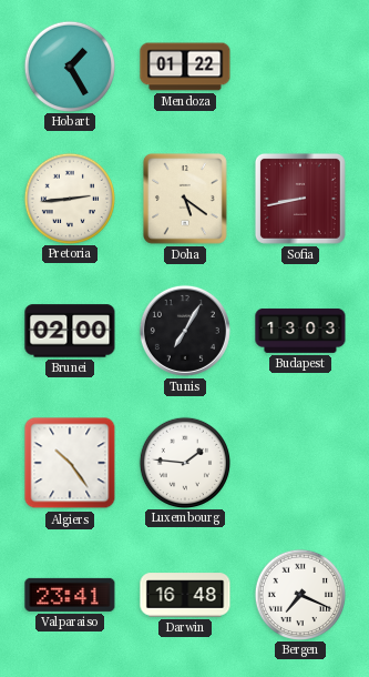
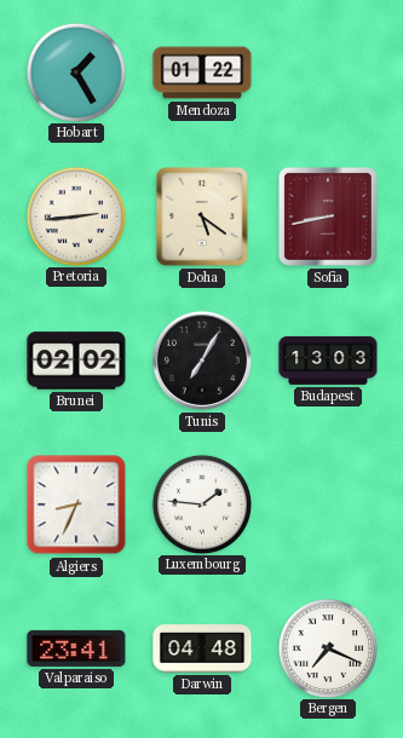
Brunei: 02:00 -> 02:02 (76, 361)
Algiers: 10:24 -> 8:34 (76, 505)
Darwin: 16:48 -> 04:48 (202, 648)
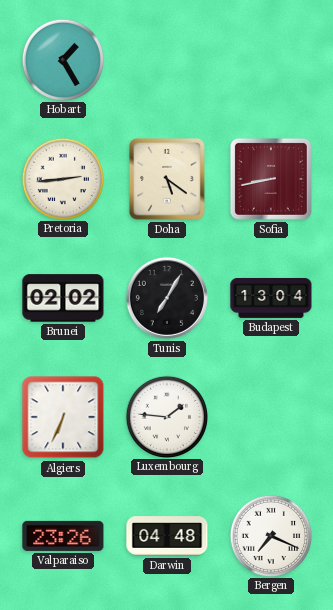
Mendoza: 01:22 -> none (202, 73)
Budapest: 13:03 -> 13:04 (271, 298)
Algiers: 8:34 -> 6:34 (63, 417)
Valparaiso: 23:41 -> 23:26 (63, 536)
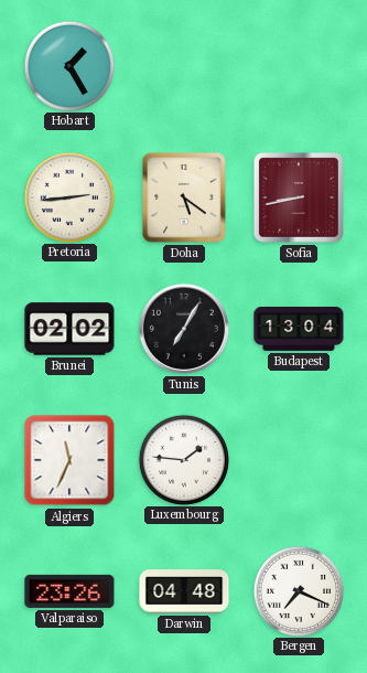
Algiers: 6:34 -> 11:34 (69, 460)
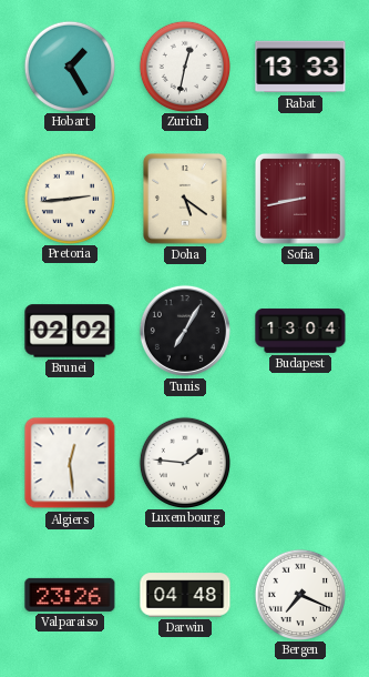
Zurich: none -> 12:32 (184, 65)
Rabat: none -> 13:33 (300, 67)
Algiers: 11:34 -> 12:29 (70, 463)
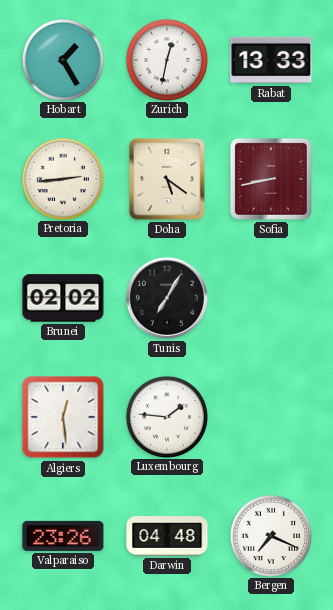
Budapest: 13:04 -> none (300, 331)
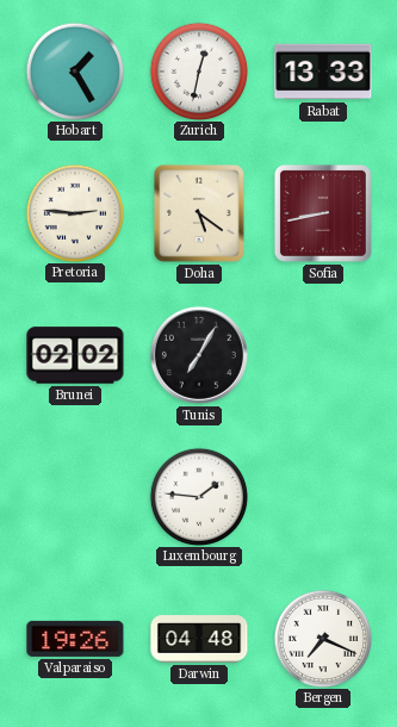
Pretoria: 2:44 -> 2:46 (74, 212)
Algiers: 12:29 -> none (63, 417)
Valparaiso: 23:26 -> 19:26 (75, 639)
